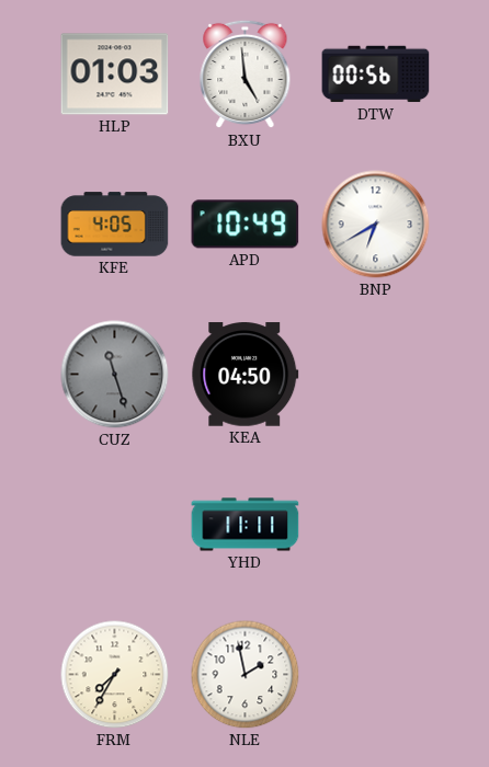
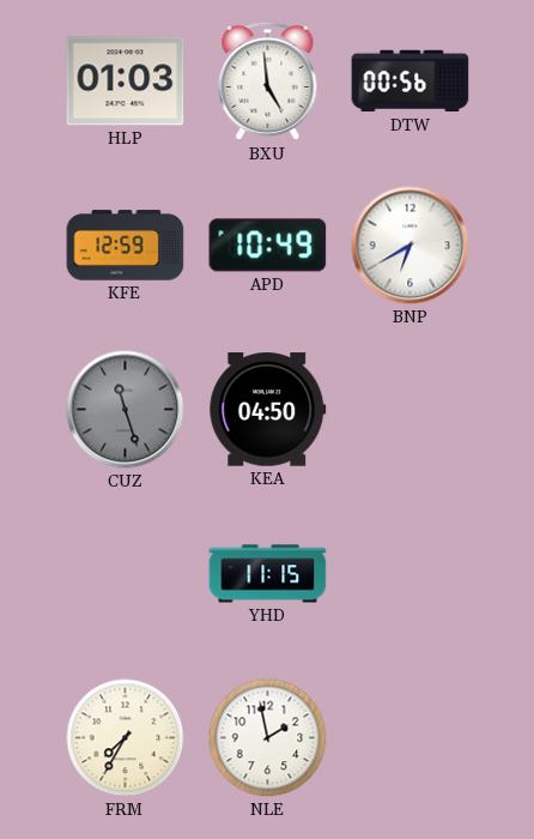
KFE: 4:05 -> 12:59 (126, 246)
YHD: 11:11 -> 11:15 (268, 574)
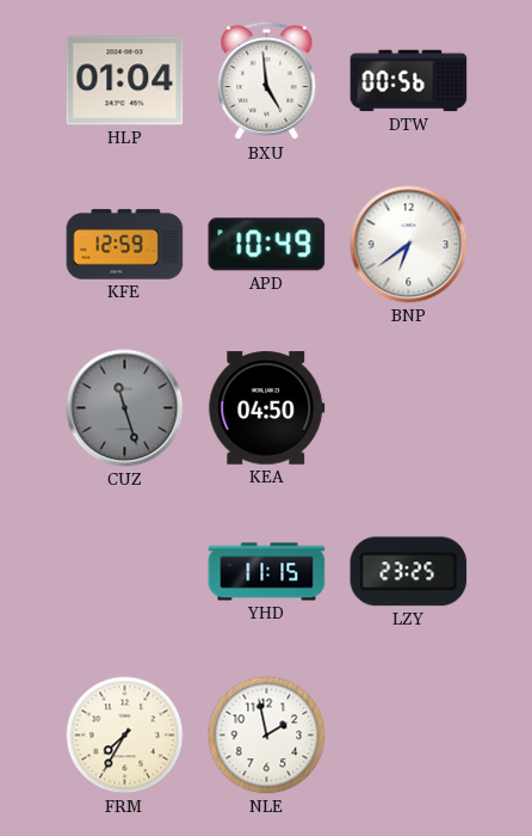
HLP: 01:03 -> 01:04 (125, 81)
BNP: 6:40 -> 6:39 (409, 245)
LZY: none -> 23:25 (409, 572)
